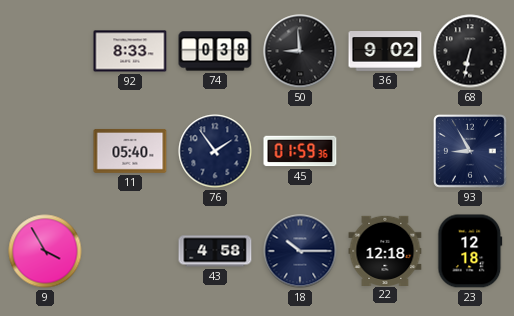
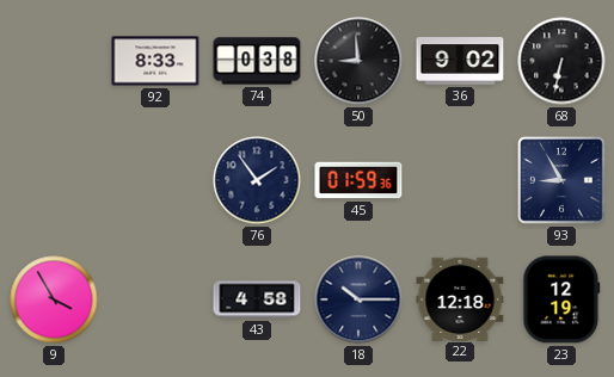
11: 05:40 -> none (130, 151)
23: 12:18 -> 12:19 (561, 299)
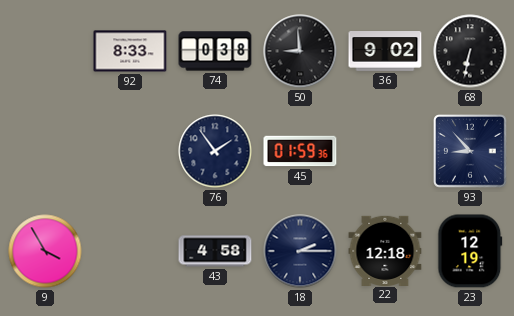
93: 8:55 -> 8:53 (470, 151)
18: 10:15 -> 2:15 (300, 251)
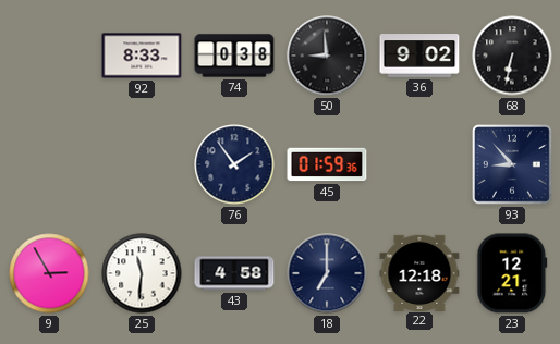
9: 3:55 -> 2:55 (49, 273)
25: none -> 11:31 (142, 273)
18: 2:15 -> 7:00 (327, 273)
23: 12:19 -> 12:21 (512, 273)
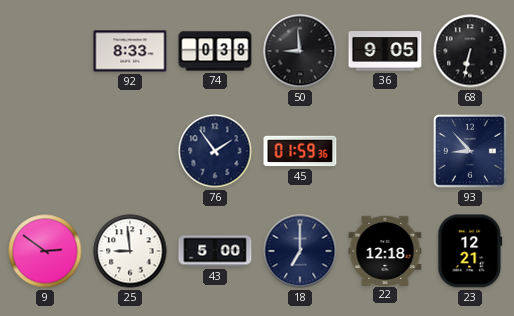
36: 9:02 -> 9:05 (385, 51)
9: 2:55 -> 2:51 (45, 251)
25: 11:31 -> 8:59 (130, 251)
43: 4:58 -> 5:00 (215, 251)
